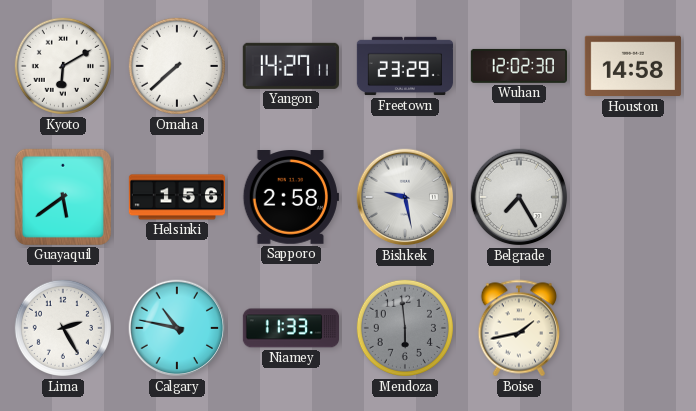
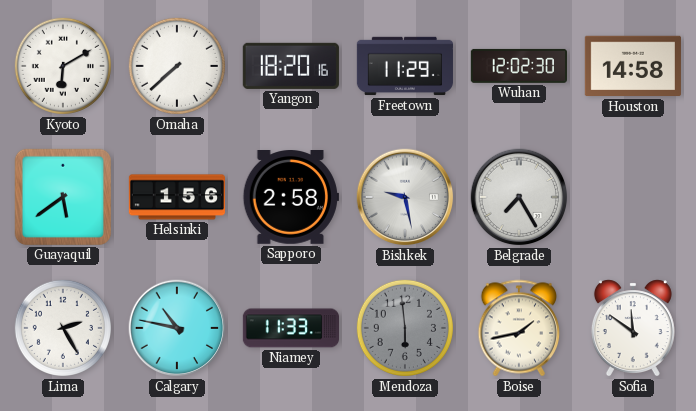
Yangon: 14:27 -> 18:20 (291, 66)
Freetown: 23:29 -> 11:29 (405, 66)
Sofia: none -> 11:51 (633, 328)
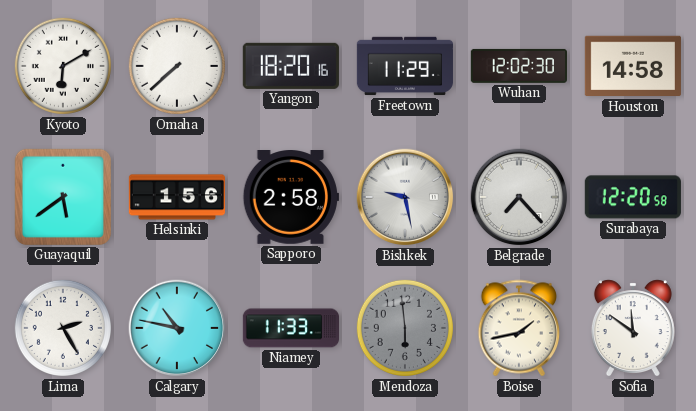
Belgrade: 7:25 -> 7:23 (519, 197)
Surabaya: none -> 12:20 (633, 197)
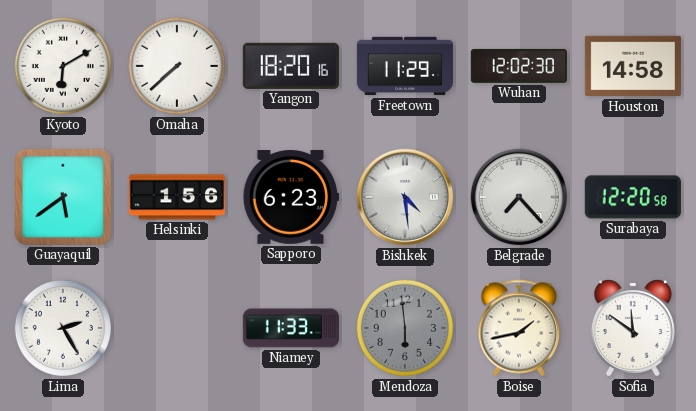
Sapporo: 2:58 -> 6:23 (291, 198)
Bishkek: 9:28 -> 4:29 (405, 197)
Calgary: 10:47 -> none (177, 328)
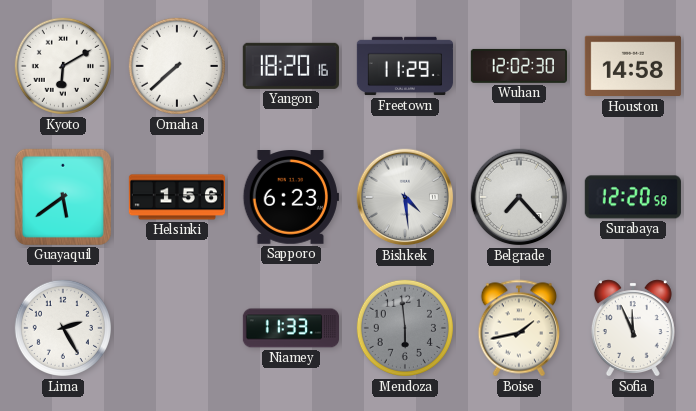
Sofia: 11:51 -> 11:56 (633, 328)
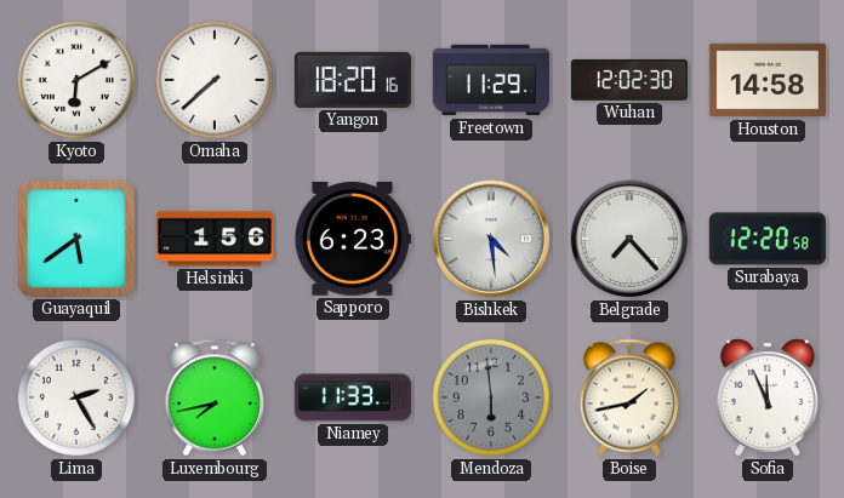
Luxembourg: none -> 7:43 (215, 397)
